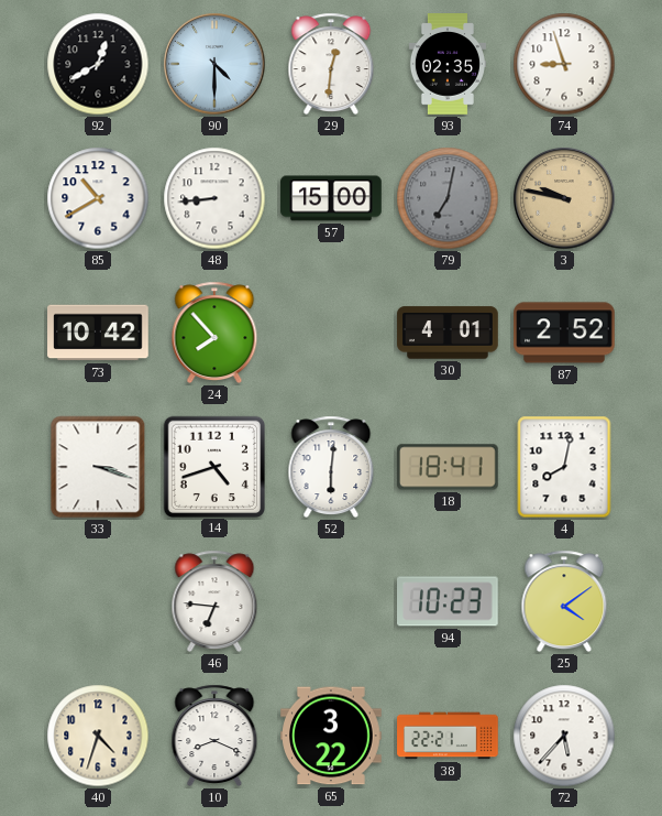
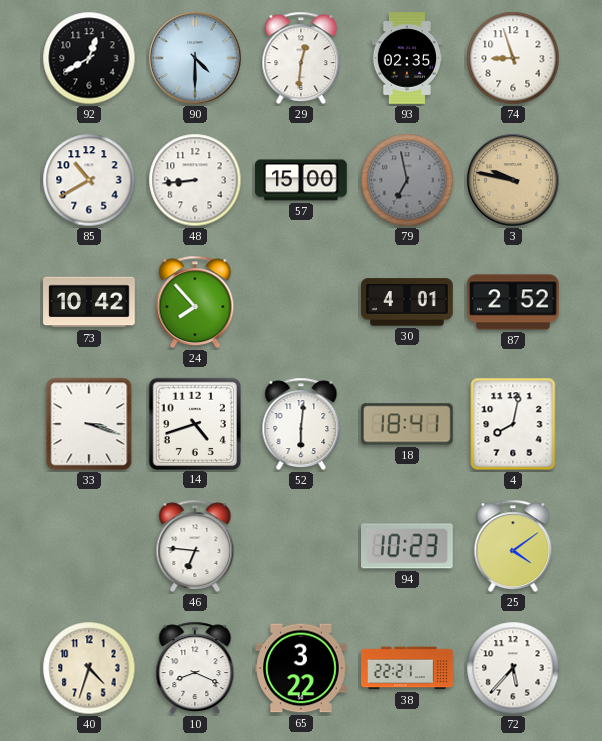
79: 7:02 -> 6:58 (407, 180)
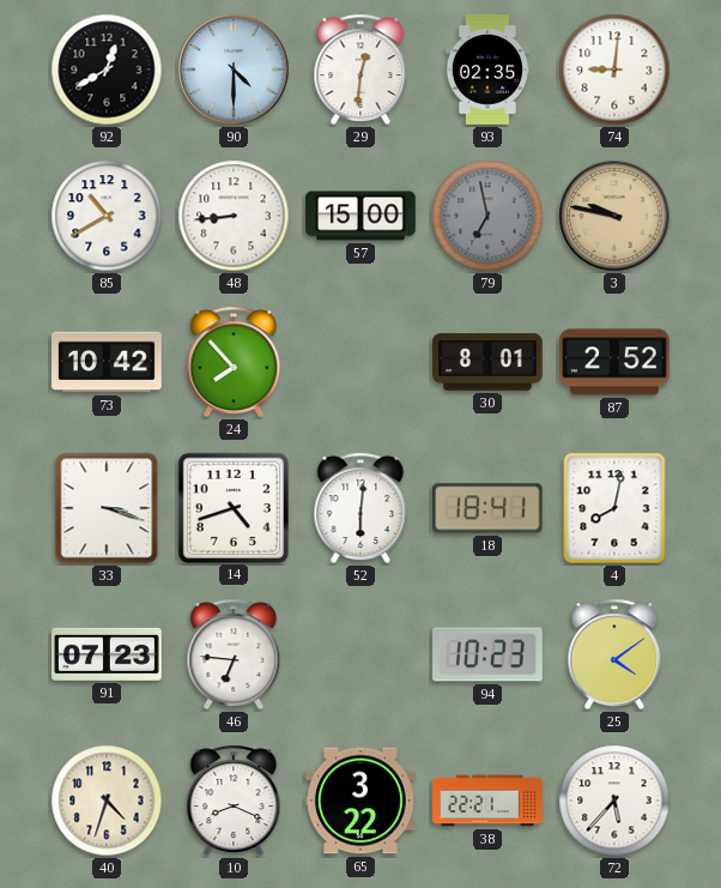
74: 8:57 -> 9:01 (614, 70)
30: 4:01 -> 8:01 (487, 362)
91: none -> 07:23 (107, 654)
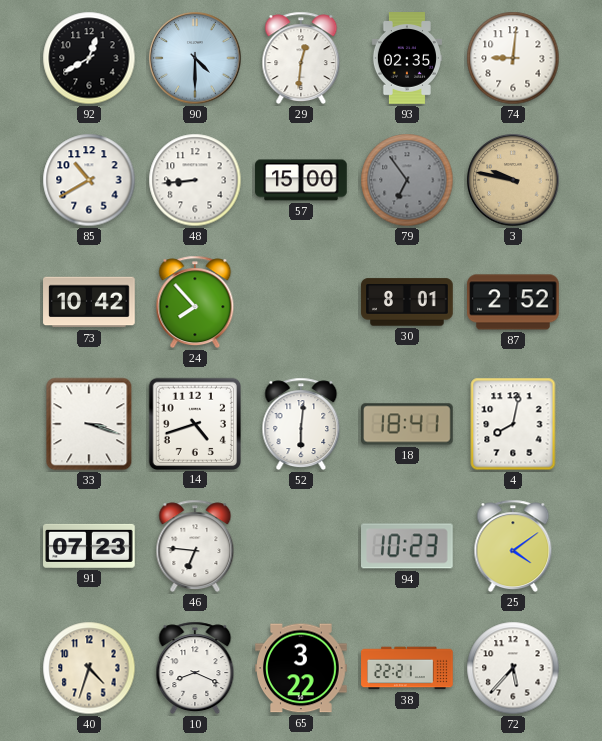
79: 6:58 -> 6:54 (407, 180)
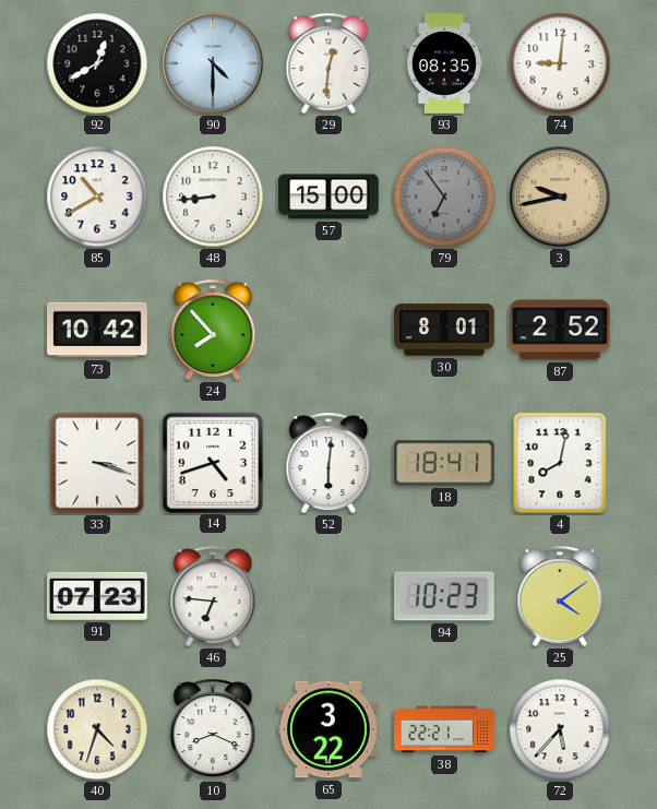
93: 02:35 -> 08:35 (444, 63)
3: 9:47 -> 9:43 (560, 197)
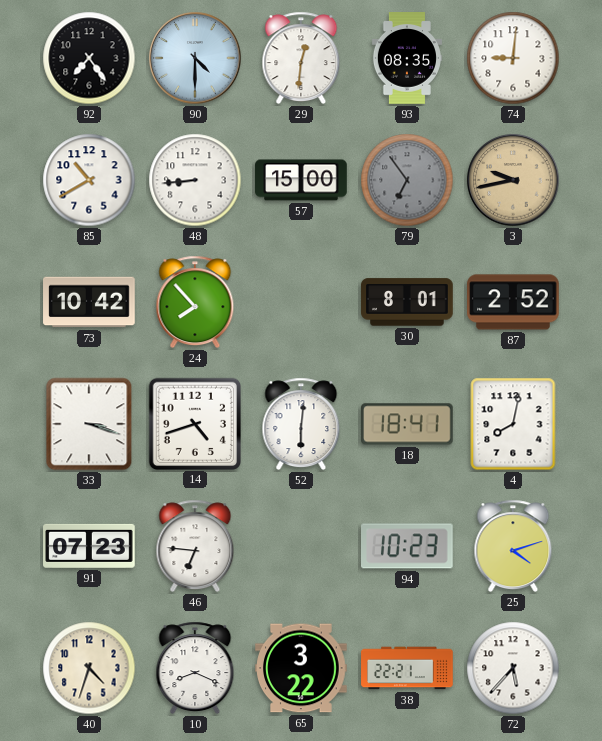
92: 12:40 -> 7:24 (89, 58)
25: 4:09 -> 4:12 (513, 546)
